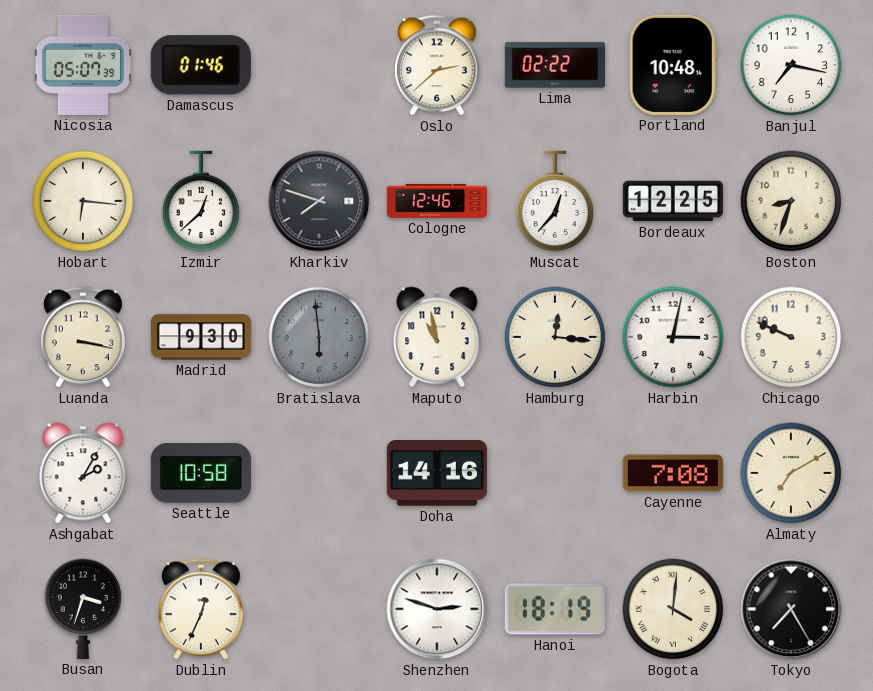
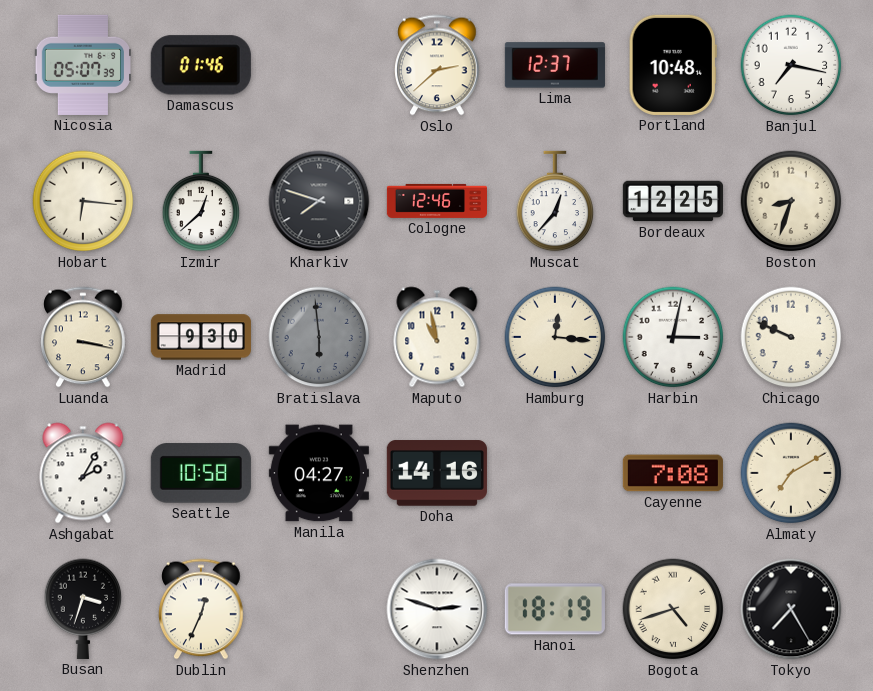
Lima: 02:22 -> 12:37 (555, 65)
Manila: none -> 04:27 (319, 473)
Bogota: 4:01 -> 4:42 (673, 609)
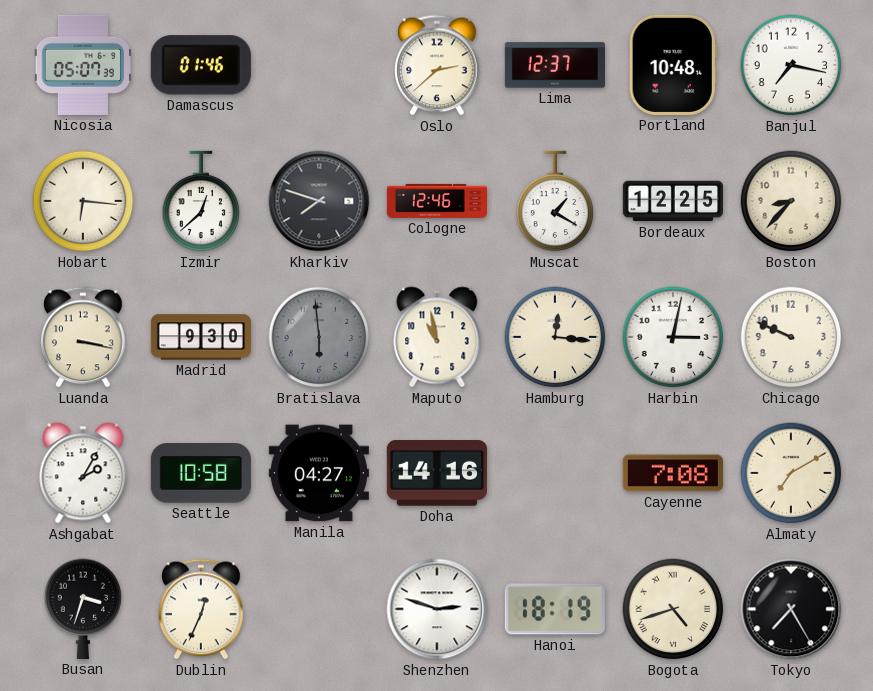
Muscat: 12:37 -> 1:20 (555, 201)
Boston: 8:33 -> 8:37 (791, 201)
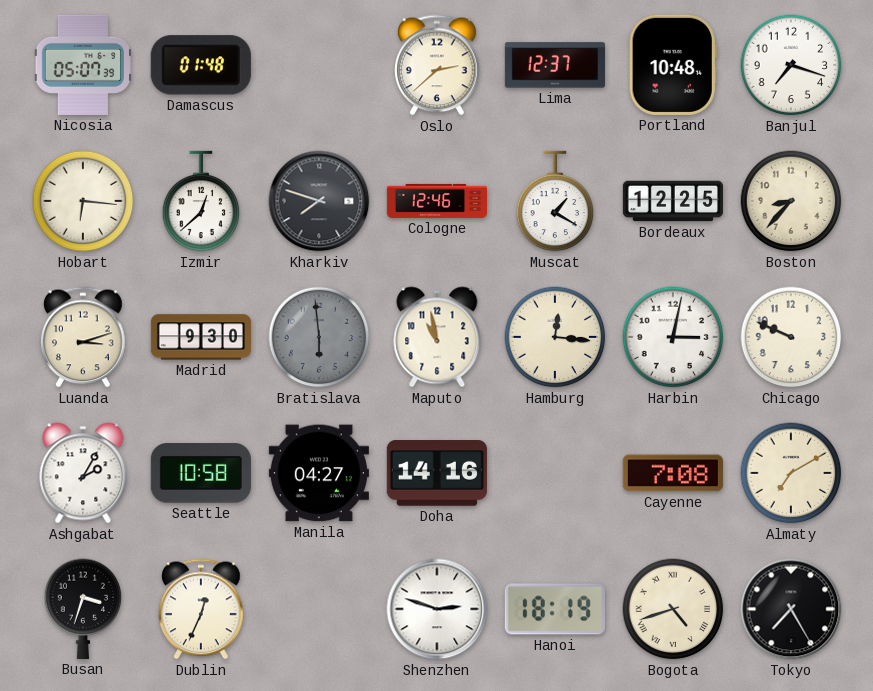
Damascus: 01:46 -> 01:48 (201, 65)
Banjul: 7:17 -> 7:18 (791, 65)
Luanda: 3:17 -> 3:12 (83, 337)
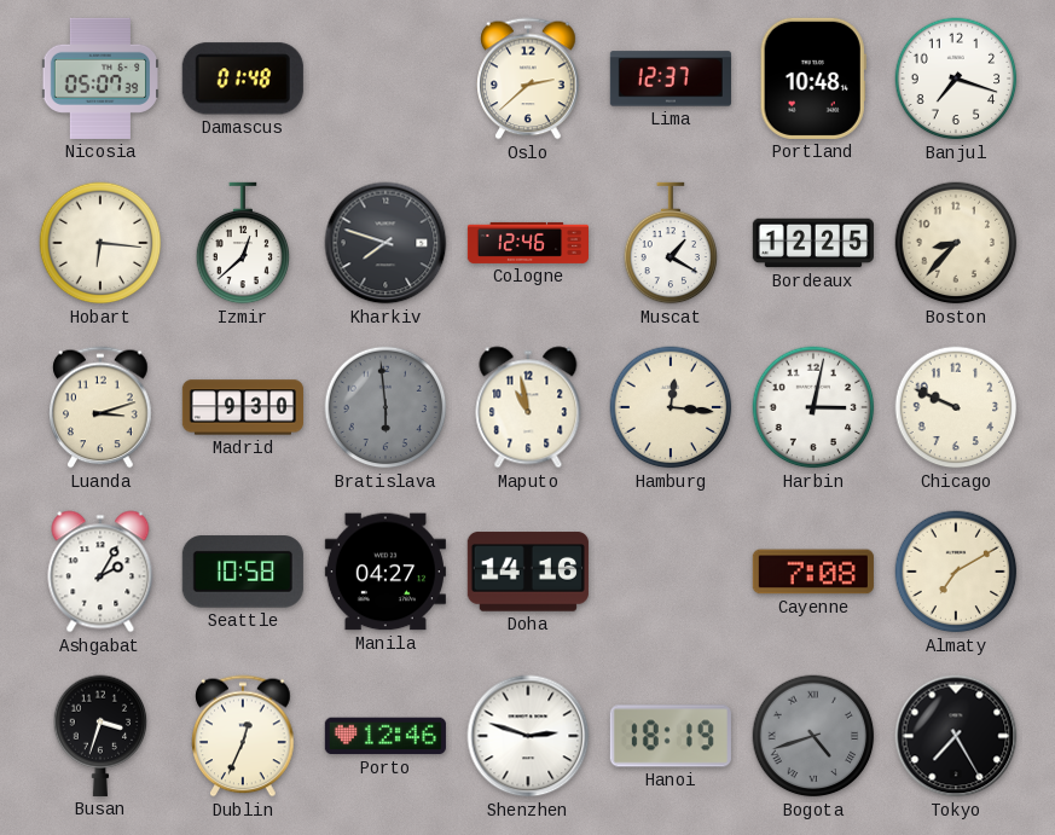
Porto: none -> 12:46 (386, 736)
Bogota dial: cream -> grey (813, 736)
